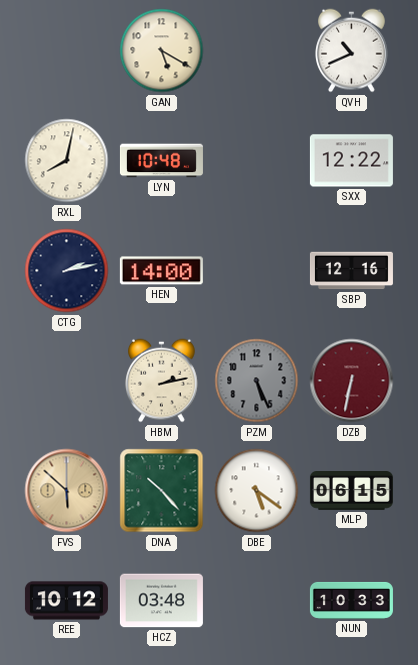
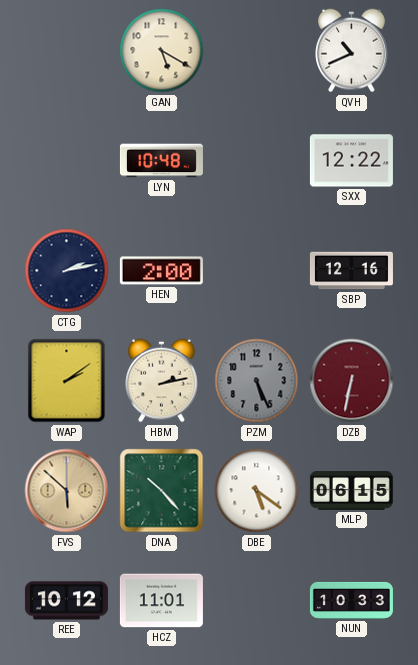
RXL: 8:02 -> none (67, 161)
HEN: 14:00 -> 2:00 (161, 271)
WAP: none -> 2:09 (67, 381)
HCZ: 03:48 -> 11:01 (161, 601)
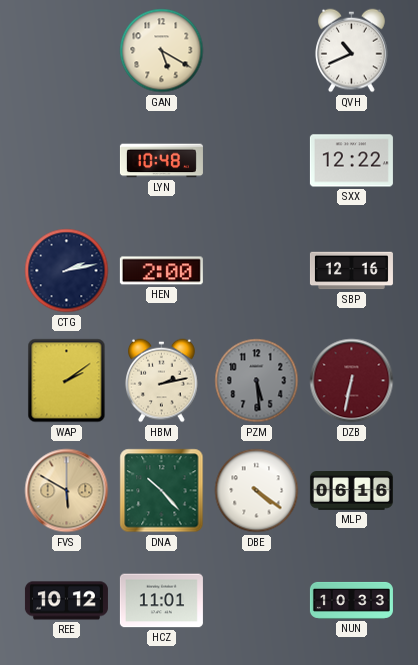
PZM: 5:26 -> 5:29 (257, 381)
FVS: 5:52 -> 5:50 (67, 491)
DBE: 5:21 -> 4:21 (257, 491)
MLP: 06:15 -> 06:16 (351, 491)
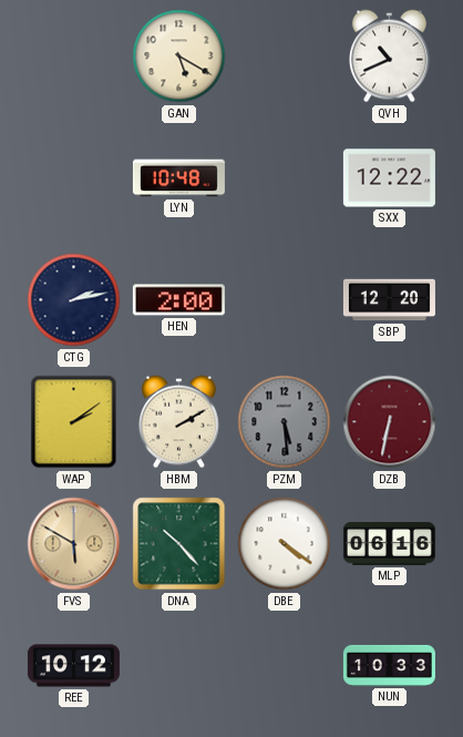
SBP: 12:16 -> 12:20 (389, 300)
HBM: 2:13 -> 2:10 (179, 422)
HCZ: 11:01 -> none (161, 601)
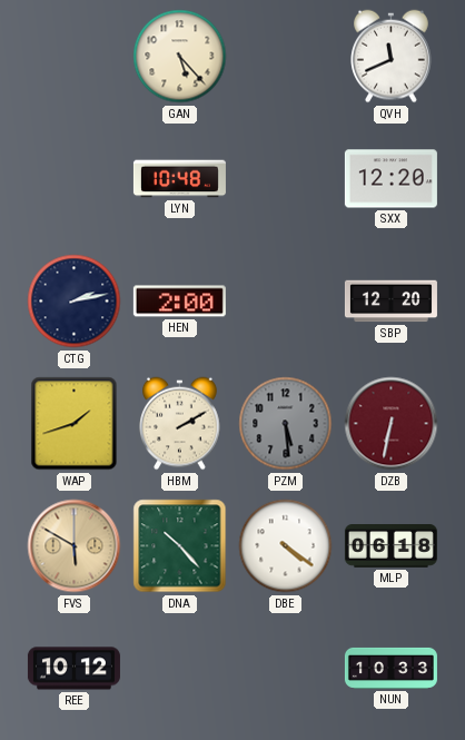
GAN: 5:20 -> 5:23 (180, 57)
QVH: 10:41 -> 11:41 (392, 57)
SXX: 12:22 -> 12:20 (390, 179)
WAP: 2:09 -> 1:42 (75, 424)
MLP: 06:16 -> 06:18 (390, 546)
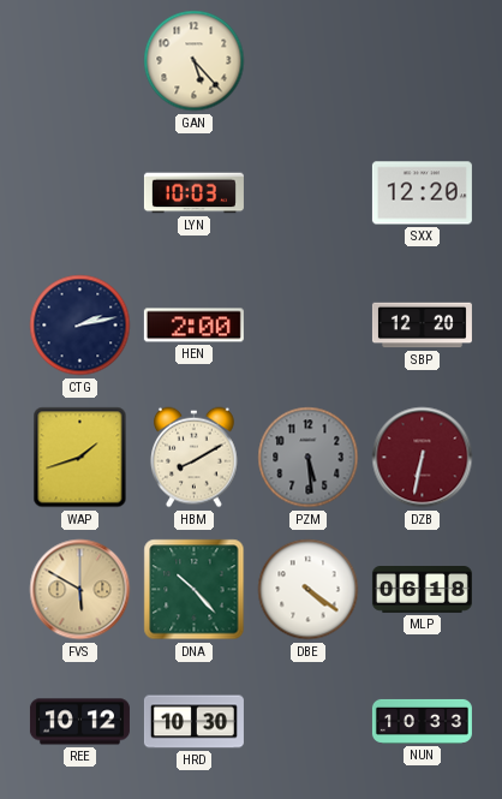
QVH: 11:41 -> none (392, 57)
LYN: 10:48 -> 10:03 (193, 193)
HBM: 2:10 -> 8:10 (195, 458)
HRD: none -> 10:30 (193, 722)
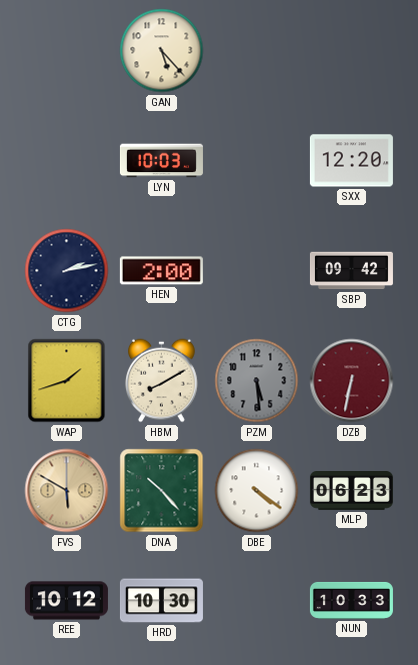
SBP: 12:20 -> 09:42 (351, 271)
MLP: 06:18 -> 06:23 (351, 491)
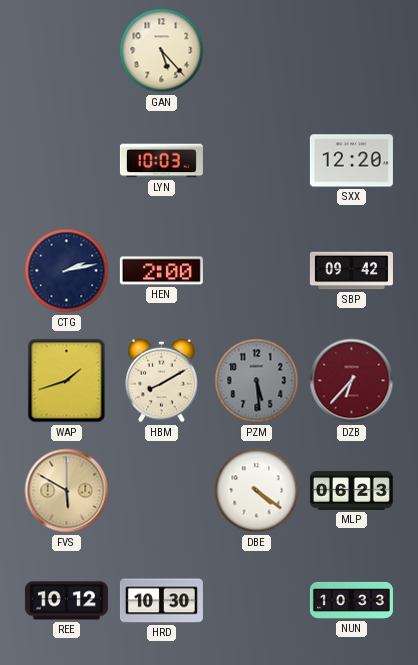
DZB: 6:32 -> 6:37 (352, 381)
DNA: 10:23 -> none (162, 491)
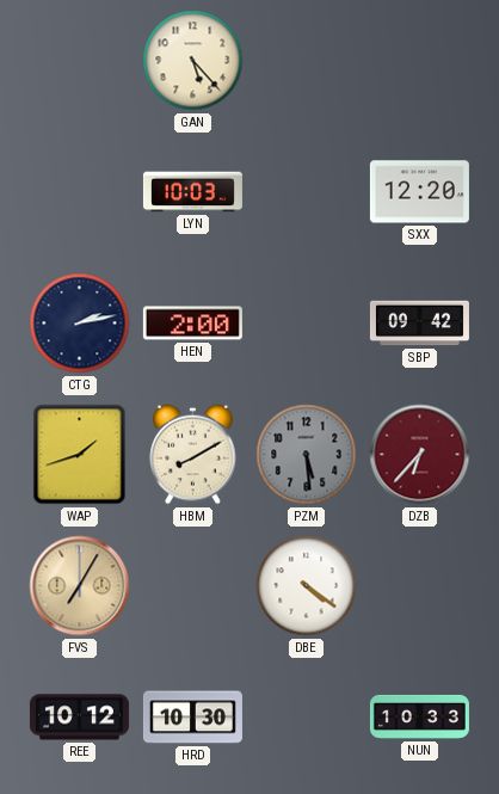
FVS: 5:50 -> 7:05 (80, 586)
MLP: 06:23 -> none (351, 491)
